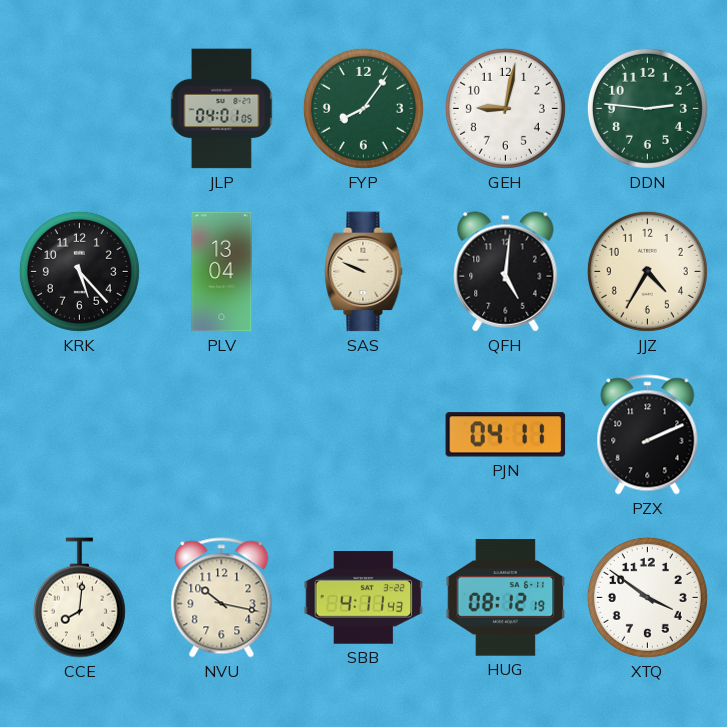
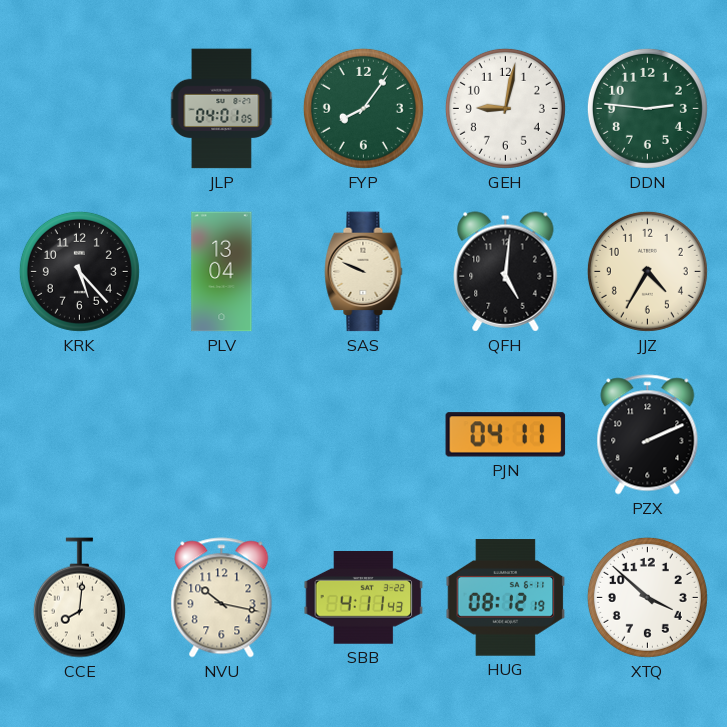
XTQ: 3:51 -> 3:52 (647, 597)
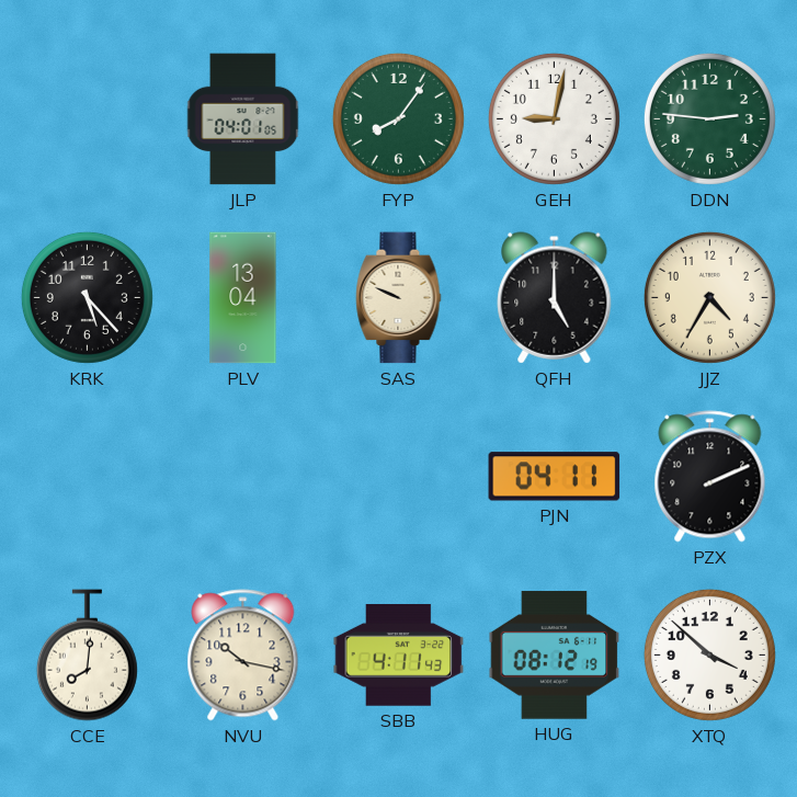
QFH: 5:01 -> 5:00 (555, 298)
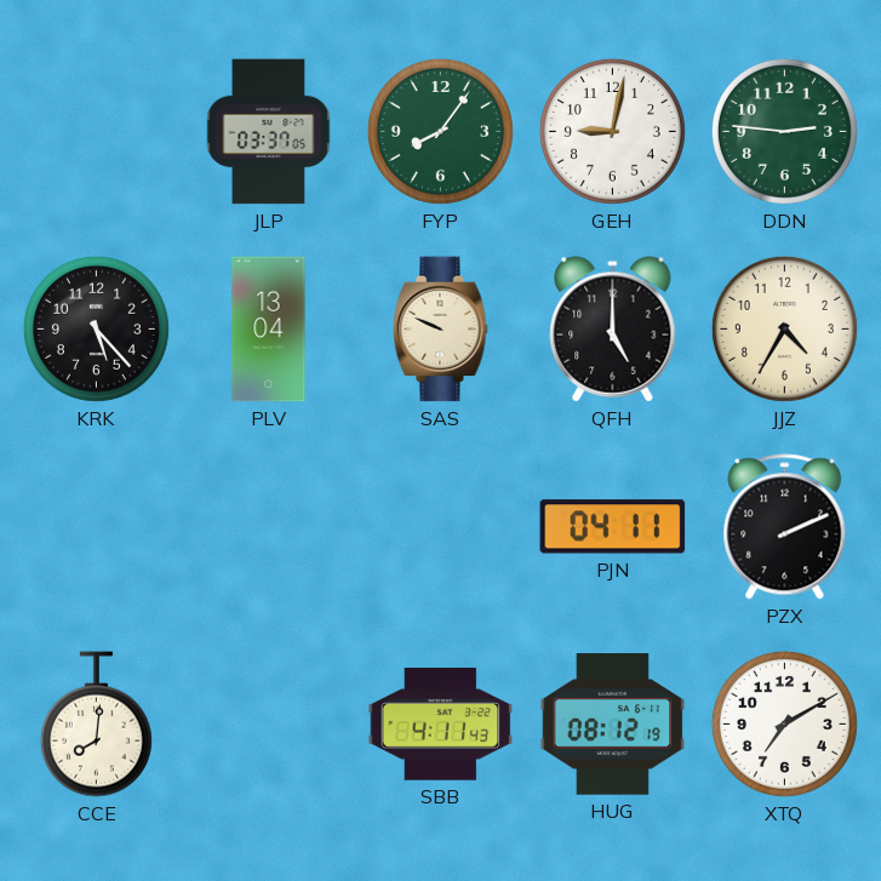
JLP: 04:01 -> 03:37 (269, 132)
NVU: 10:17 -> none (243, 656)
XTQ: 3:52 -> 7:10 (784, 723)
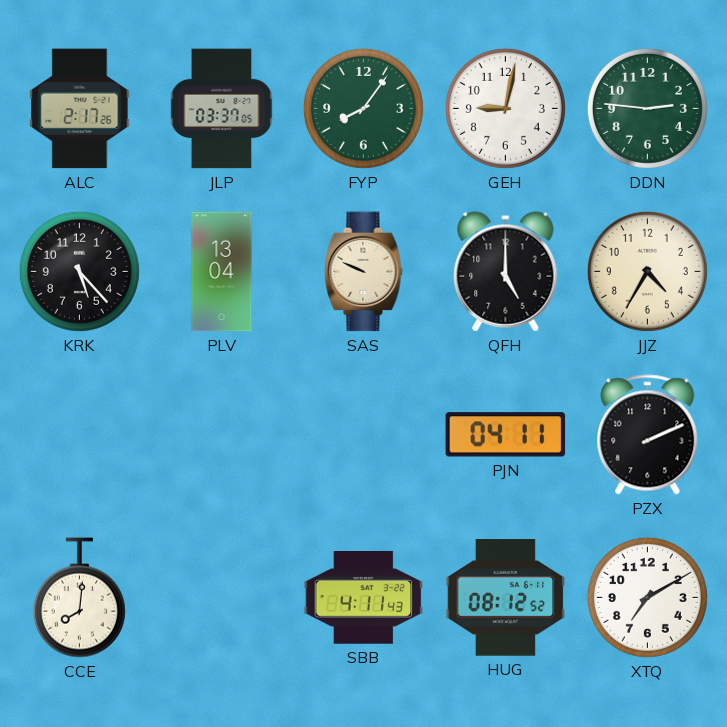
ALC: none -> 2:17 (80, 109)
HUG: 08:12:19 -> 08:12:52 (506, 598)
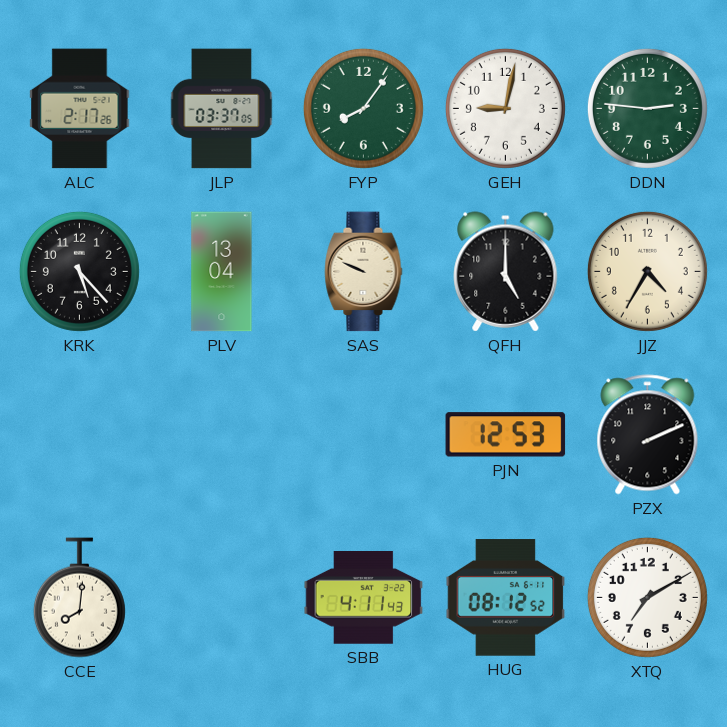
PJN: 04:11 -> 12:53 (506, 435)
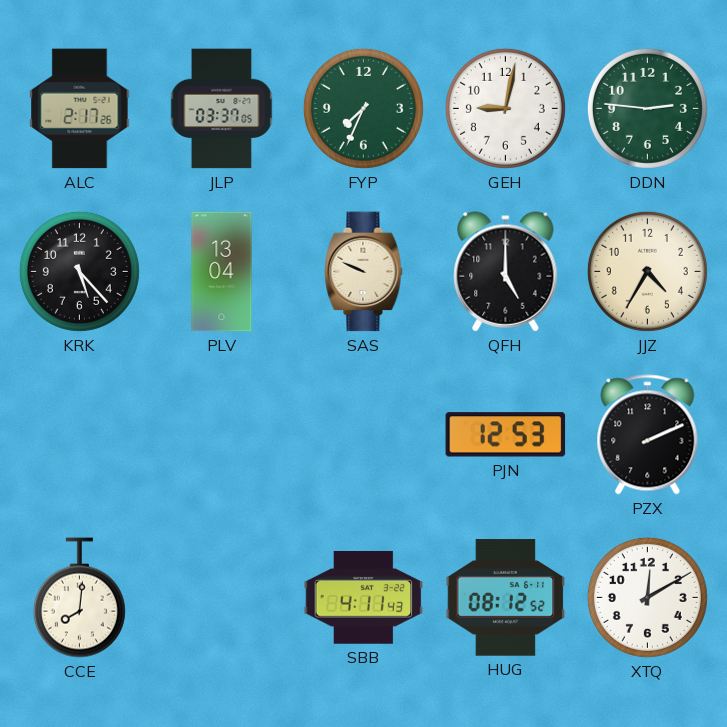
FYP: 8:06 -> 7:34 (363, 108)
XTQ: 7:10 -> 12:10 (647, 597)
